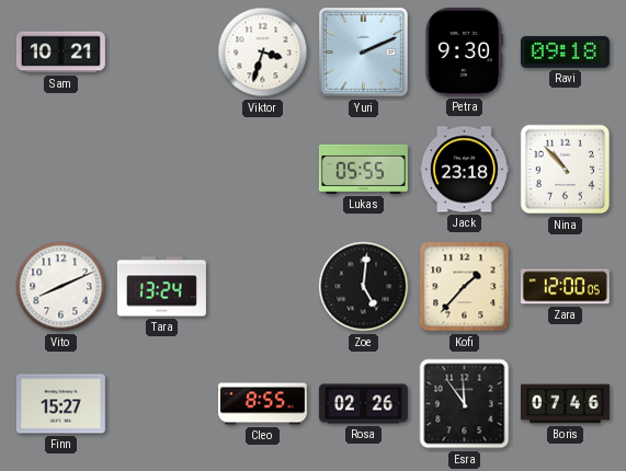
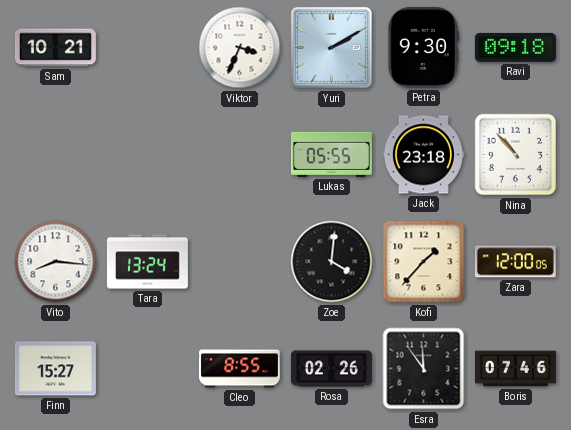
Viktor: 3:33 -> 3:34 (240, 48)
Yuri: 2:11 -> 2:10 (331, 47)
Vito: 8:11 -> 8:16 (56, 262)
Zoe: 5:01 -> 4:01 (332, 262)
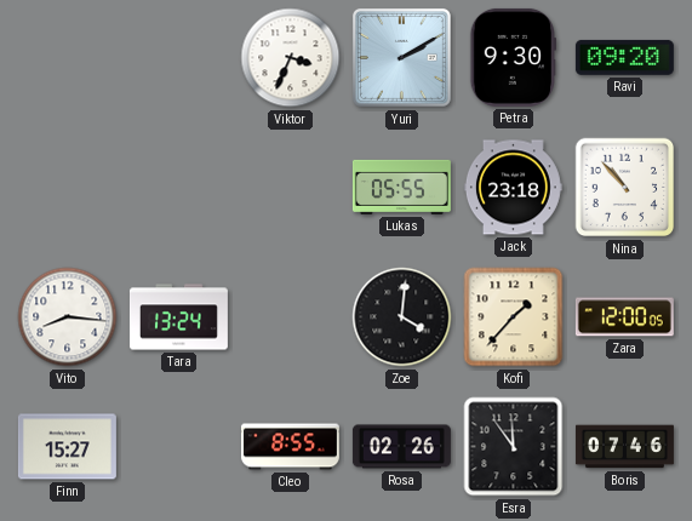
Sam: 10:21 -> none (55, 48)
Ravi: 09:18 -> 09:20 (624, 57)
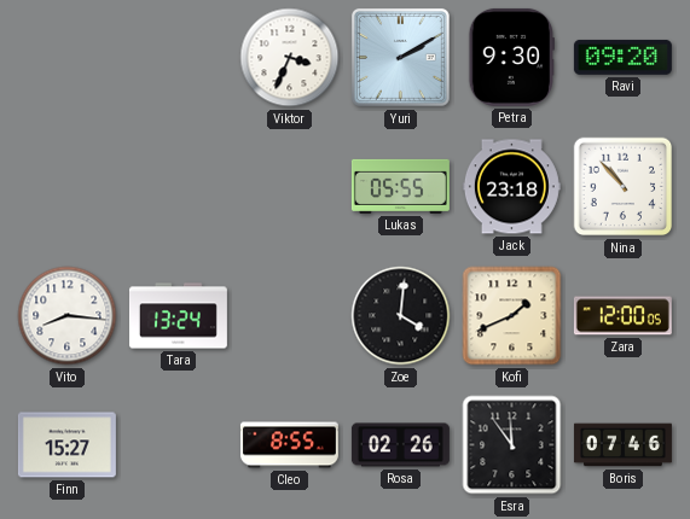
Kofi: 1:37 -> 1:41 (512, 316)
